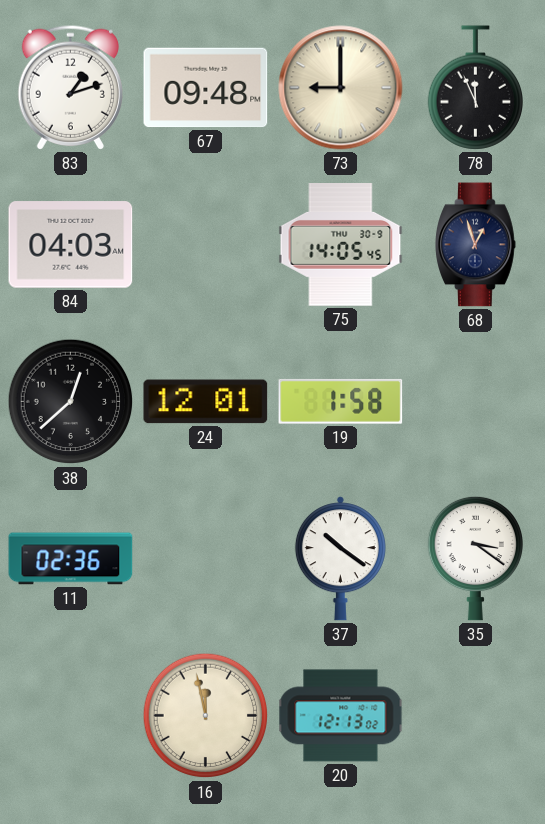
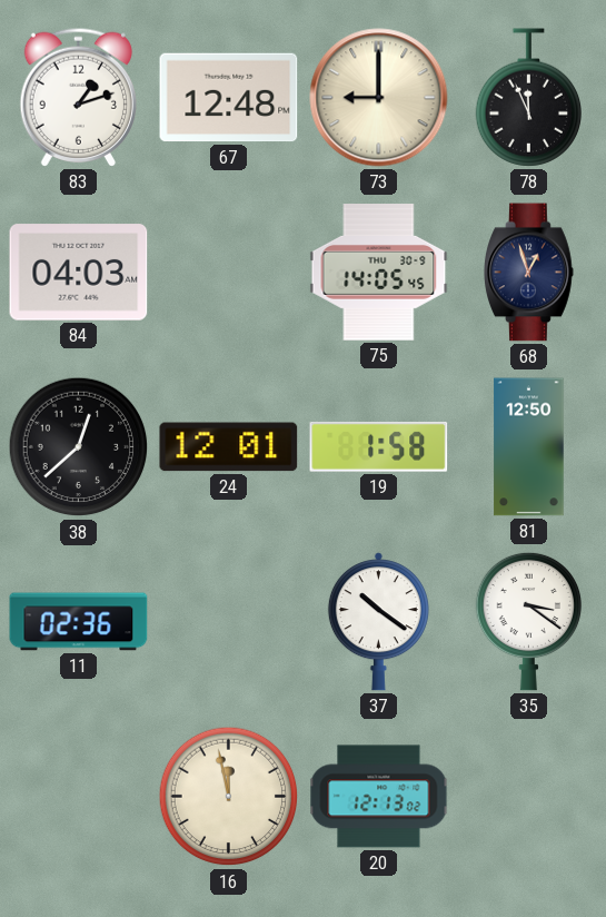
67: 09:48 -> 12:48 (229, 98)
81: none -> 12:50 (529, 447)
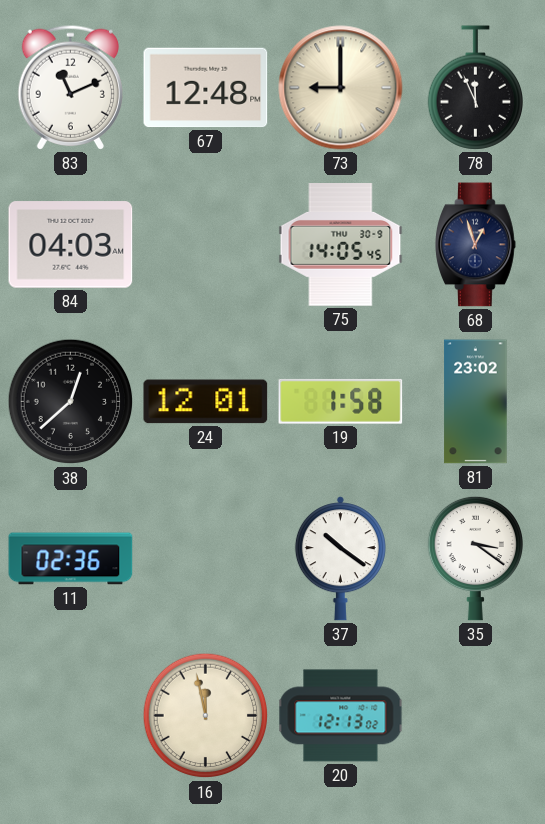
83: 1:12 -> 11:11 (70, 87)
81: 12:50 -> 23:02 (476, 402)
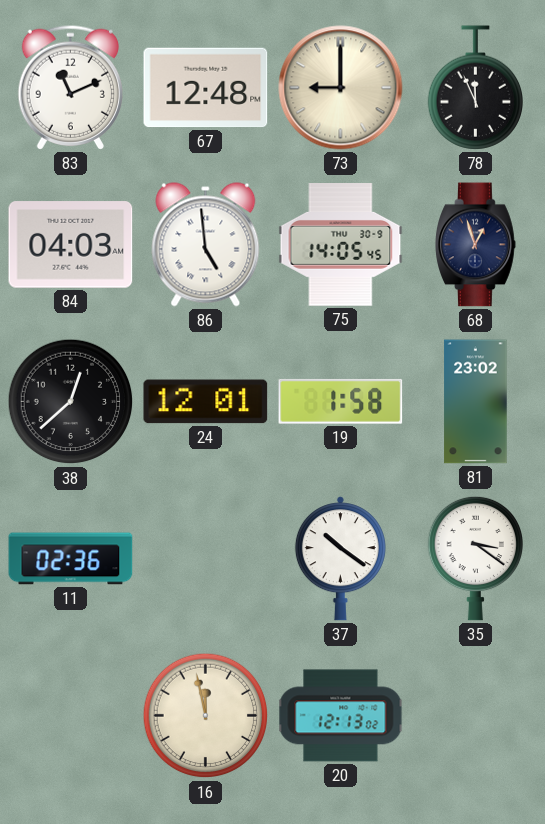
86: none -> 4:59 (206, 245)
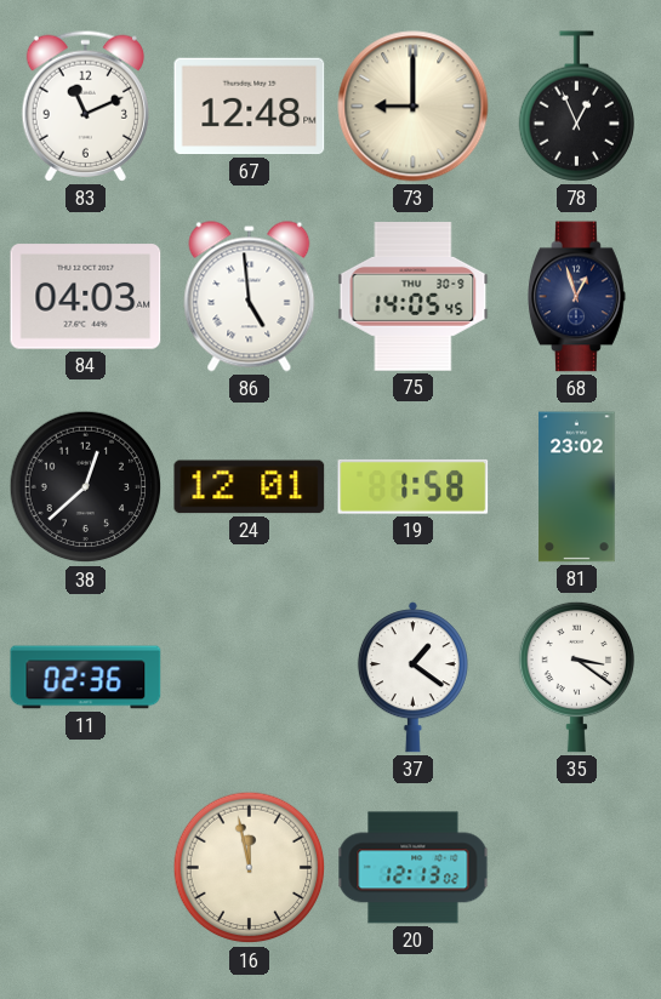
78: 11:56 -> 12:56 (576, 107)
37: 10:21 -> 1:21 (412, 678)
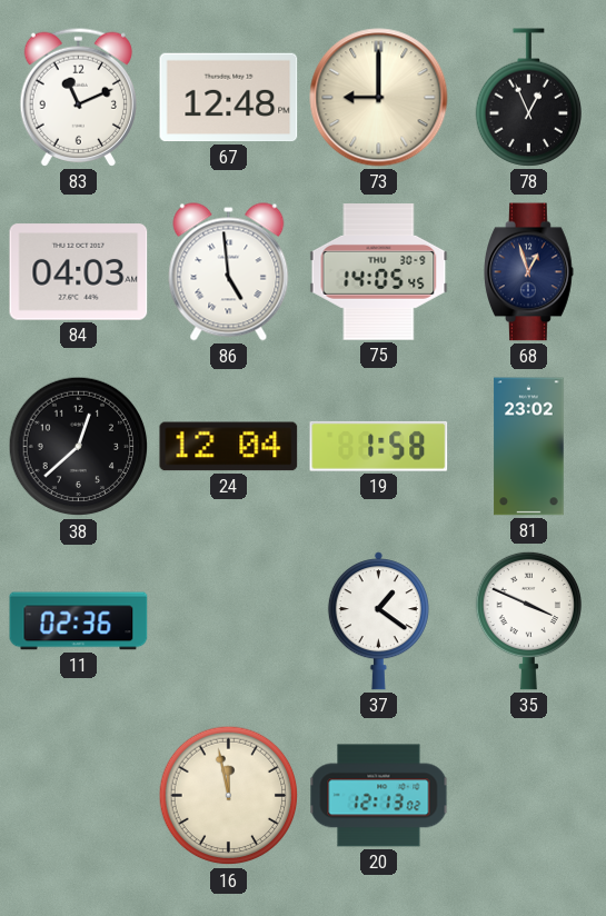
24: 12:01 -> 12:04 (229, 447)
35: 3:21 -> 3:49 (528, 620)
